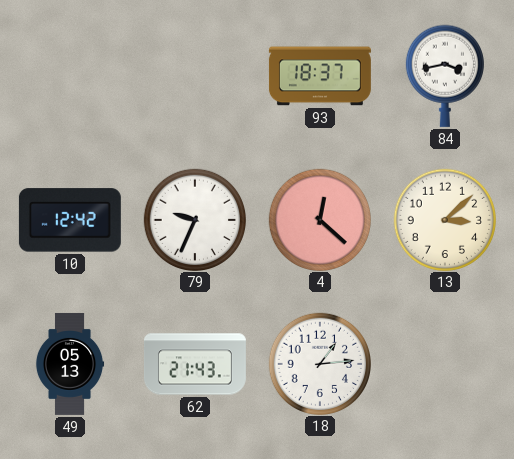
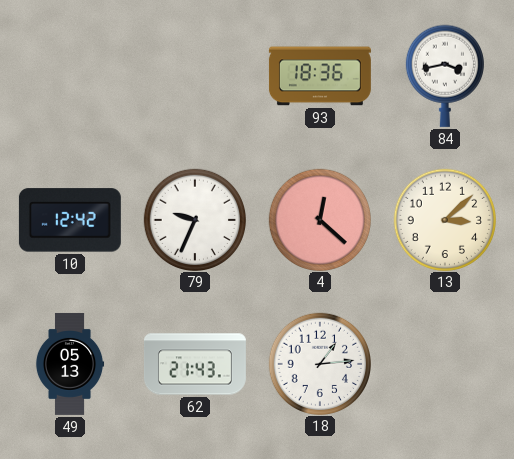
93: 18:37 -> 18:36 (320, 76)
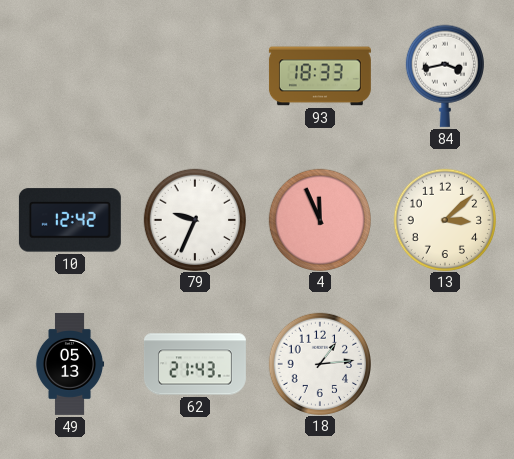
93: 18:36 -> 18:33 (320, 76)
4: 12:22 -> 11:56 (319, 219)
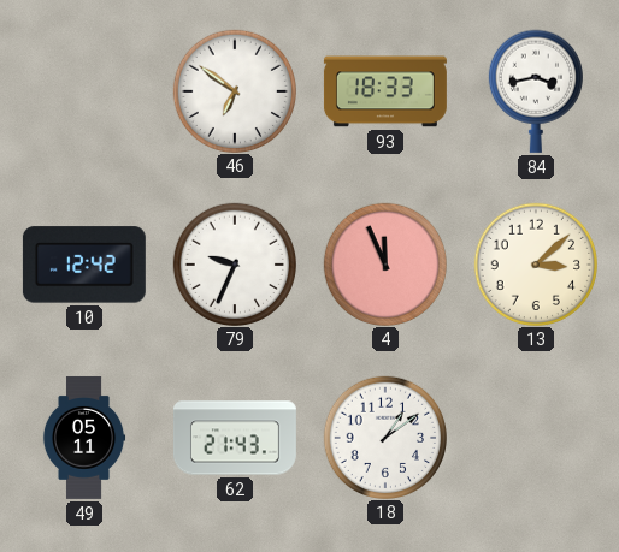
46: none -> 6:51 (234, 90)
49: 05:13 -> 05:11 (84, 438)
18: 1:14 -> 1:09 (384, 437)
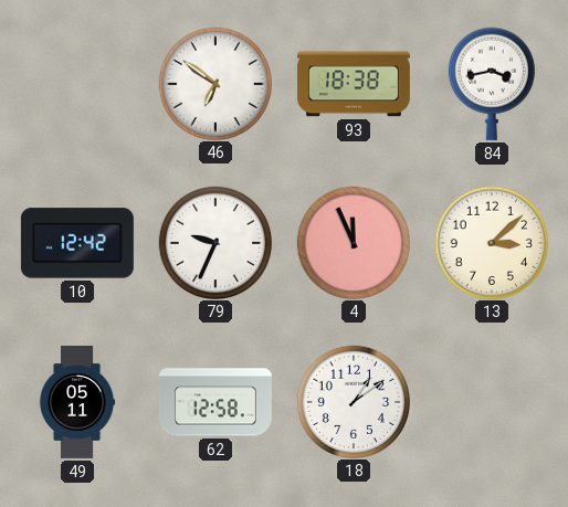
93: 18:33 -> 18:38 (354, 84)
62: 21:43 -> 12:58 (215, 402)
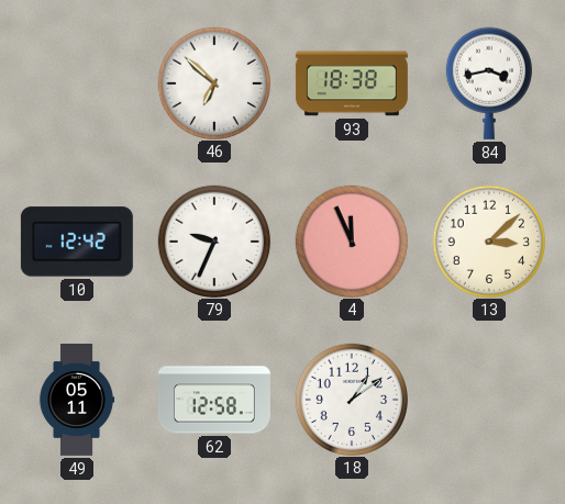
46: 6:51 -> 6:52 (213, 82)
